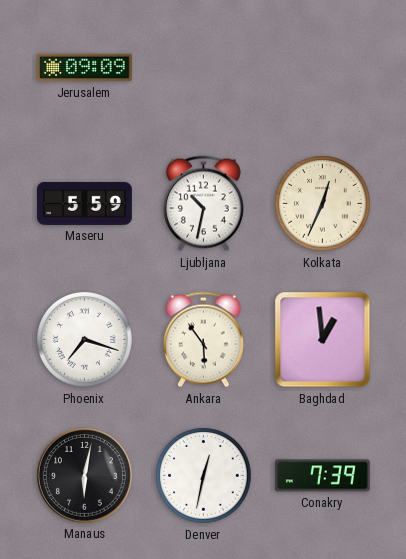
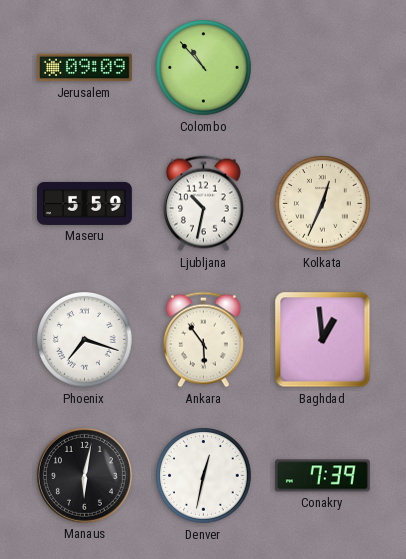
Colombo: none -> 10:53 (204, 68)
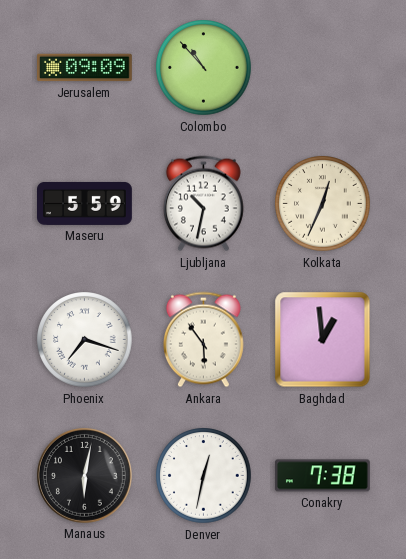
Conakry: 7:39 -> 7:38 (322, 476)
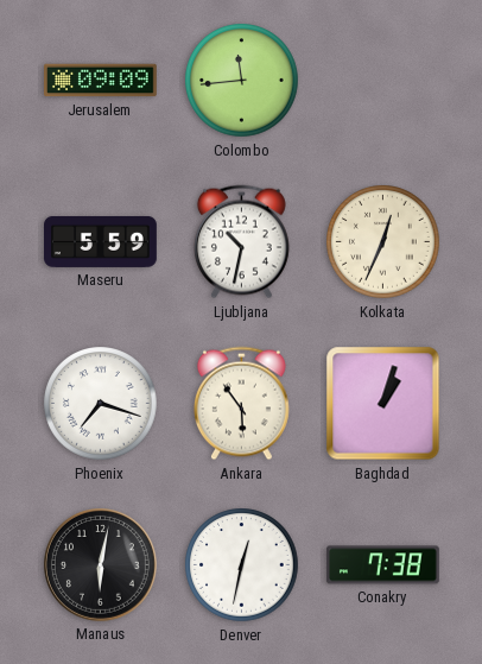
Colombo: 10:53 -> 11:44 (242, 81)
Baghdad: 12:59 -> 1:03 (383, 404)
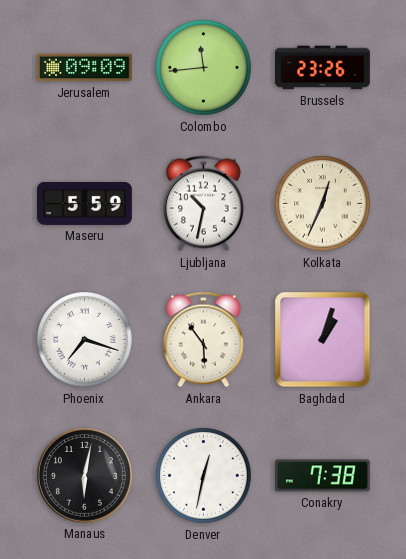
Brussels: none -> 23:26 (323, 68)
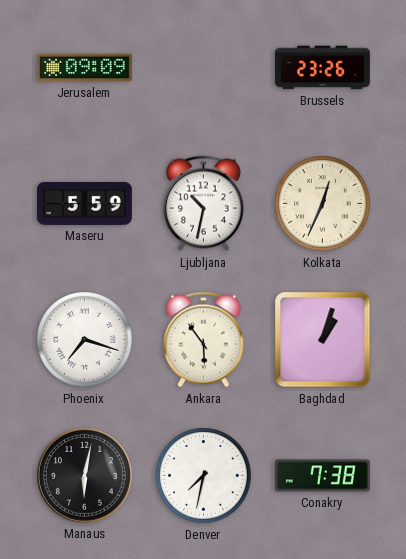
Colombo: 11:44 -> none (204, 68)
Denver: 12:32 -> 7:32 (204, 476)
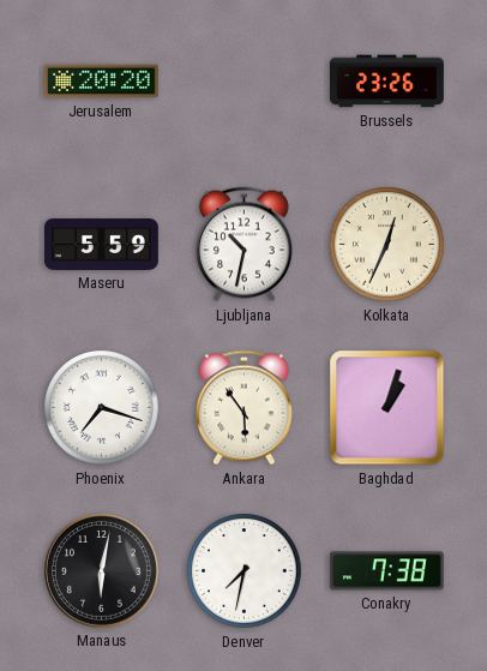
Jerusalem: 09:09 -> 20:20 (102, 82)
